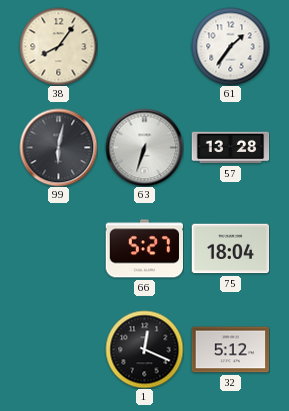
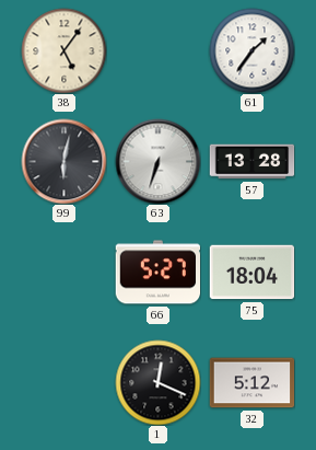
38: 8:06 -> 5:06 (63, 50)
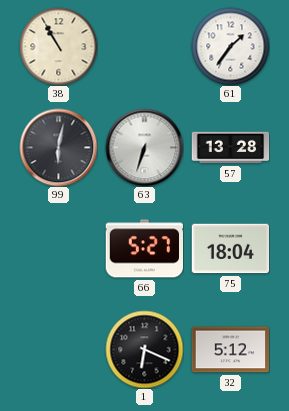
38: 5:06 -> 10:55 (58, 46)
1: 12:19 -> 6:19 (144, 349)
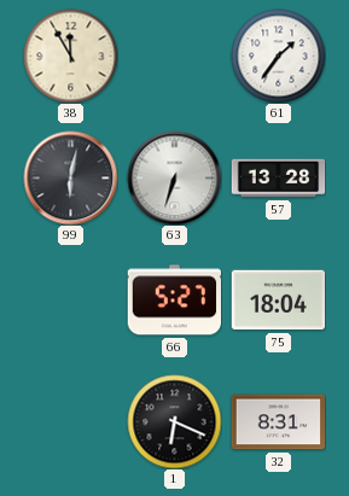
38: 10:55 -> 11:55 (70, 56)
32: 5:12 -> 8:31 (278, 422)
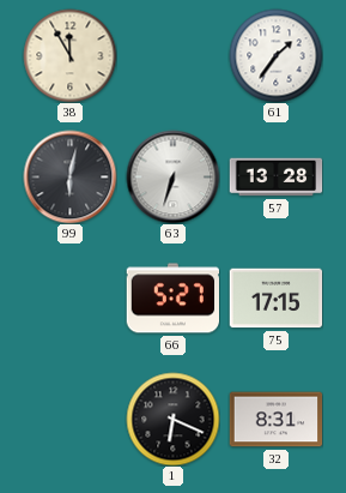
75: 18:04 -> 17:15 (275, 299)
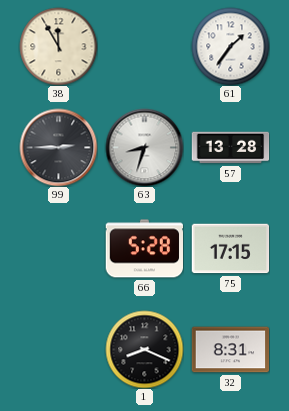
99: 6:02 -> 2:45 (58, 147)
63: 6:33 -> 8:33 (144, 147)
66: 5:27 -> 5:28 (144, 249)
1: 6:19 -> 8:19 (144, 349)
